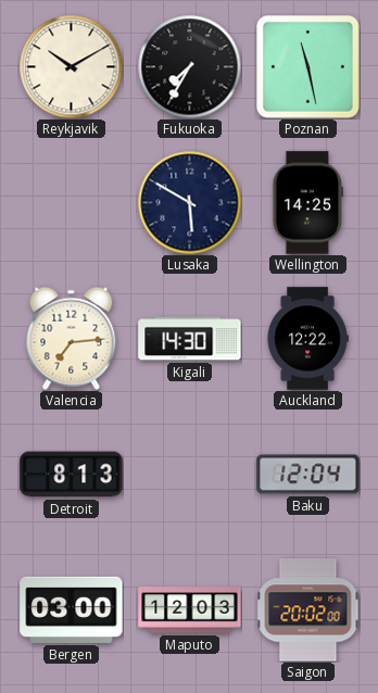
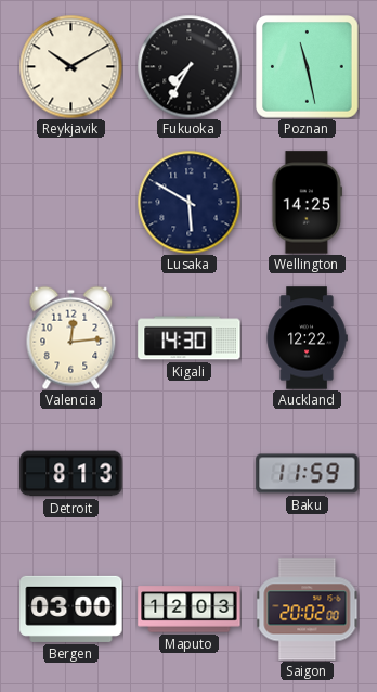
Valencia: 7:14 -> 12:14 (71, 337)
Baku: 12:04 -> 11:59 (308, 474)
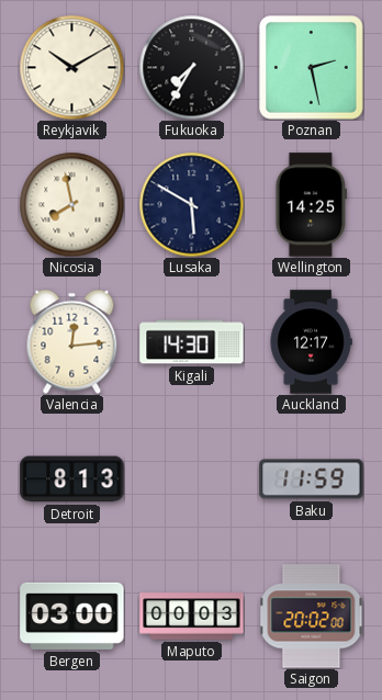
Poznan: 11:28 -> 2:28 (312, 68)
Nicosia: none -> 7:58 (71, 204)
Auckland: 12:22 -> 12:17 (311, 342)
Maputo: 12:03 -> 00:03 (192, 617)
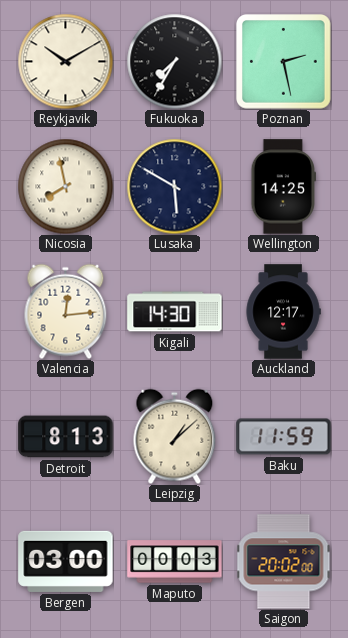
Leipzig: none -> 1:08 (175, 436)
